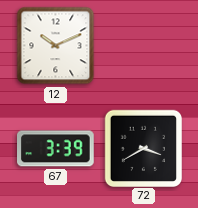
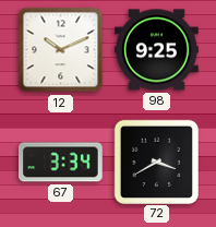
98: none -> 9:25 (157, 50)
67: 3:39 -> 3:34 (61, 163)
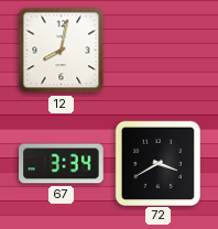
12: 10:11 -> 8:02 (62, 51)
98: 9:25 -> none (157, 50)
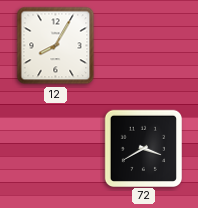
12: 8:02 -> 8:05 (56, 46)
67: 3:34 -> none (62, 164)
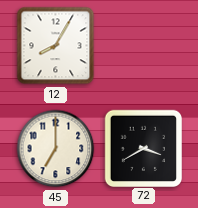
45: none -> 7:00 (56, 149)
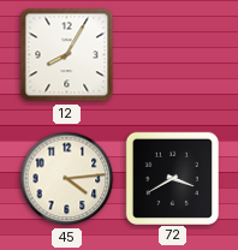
45: 7:00 -> 4:14 (67, 179)
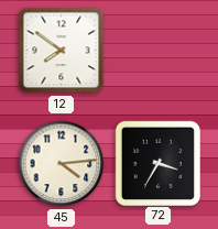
12: 8:05 -> 7:51 (62, 51)
72: 3:40 -> 3:35 (157, 163)
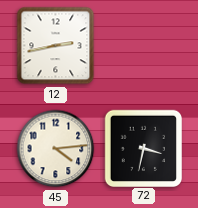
12: 7:51 -> 2:43 (56, 46)
72: 3:35 -> 3:32 (143, 148)
